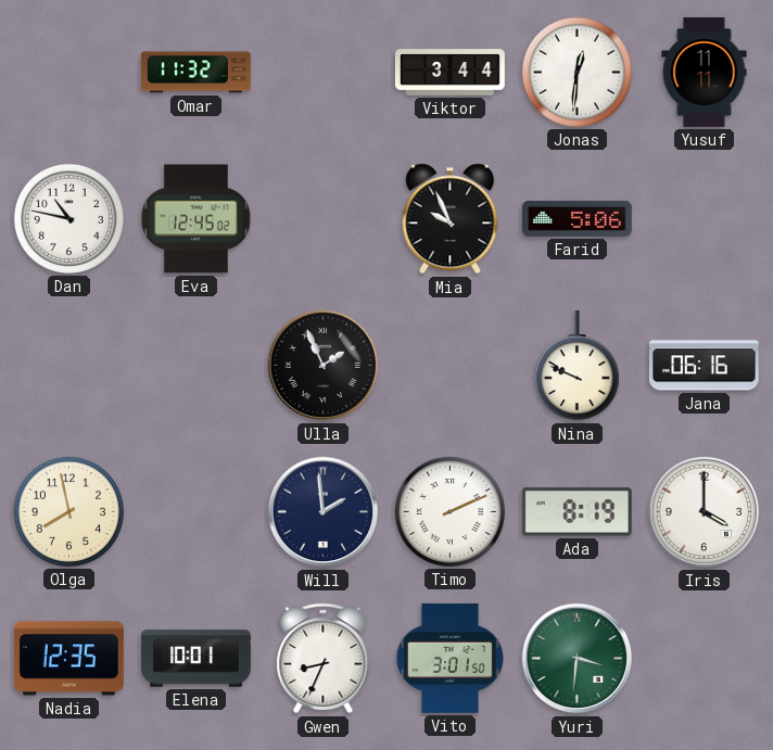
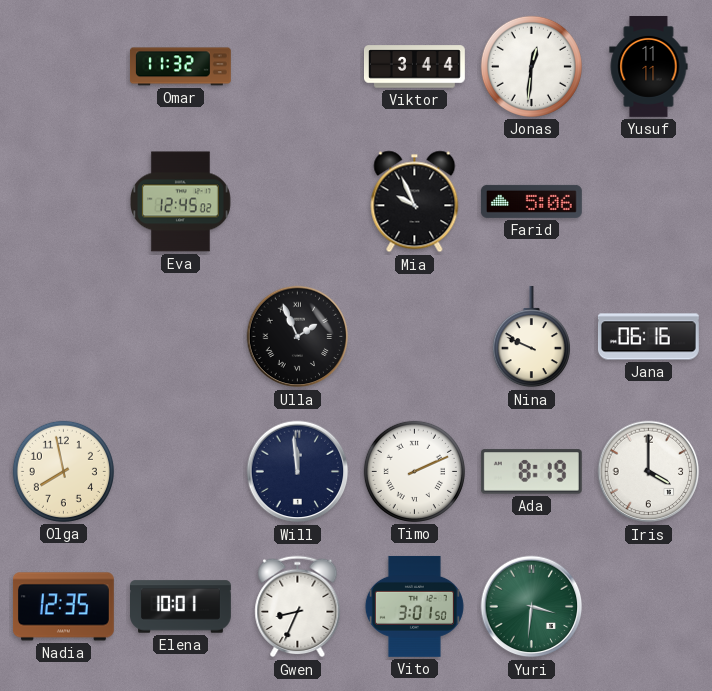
Dan: 10:47 -> none (68, 218)
Will: 1:59 -> 11:59 (298, 472)
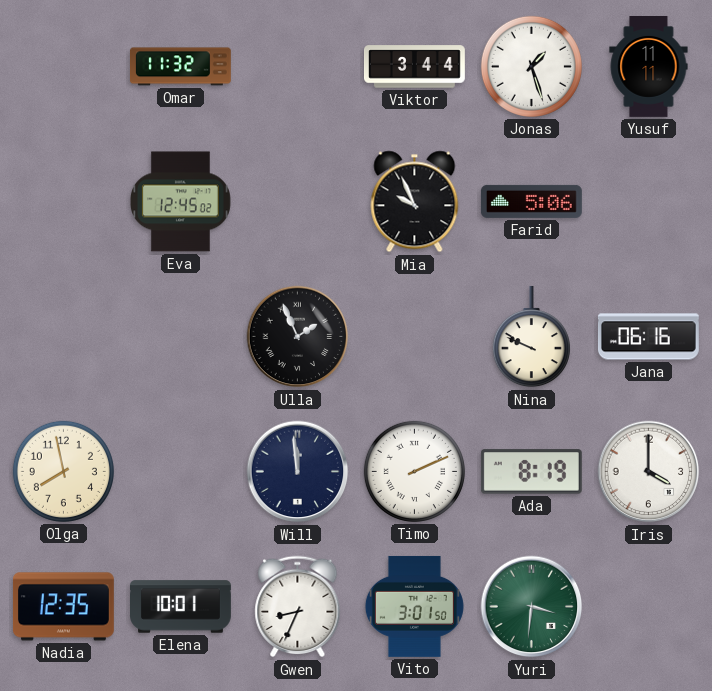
Jonas: 12:31 -> 1:27 (531, 66)
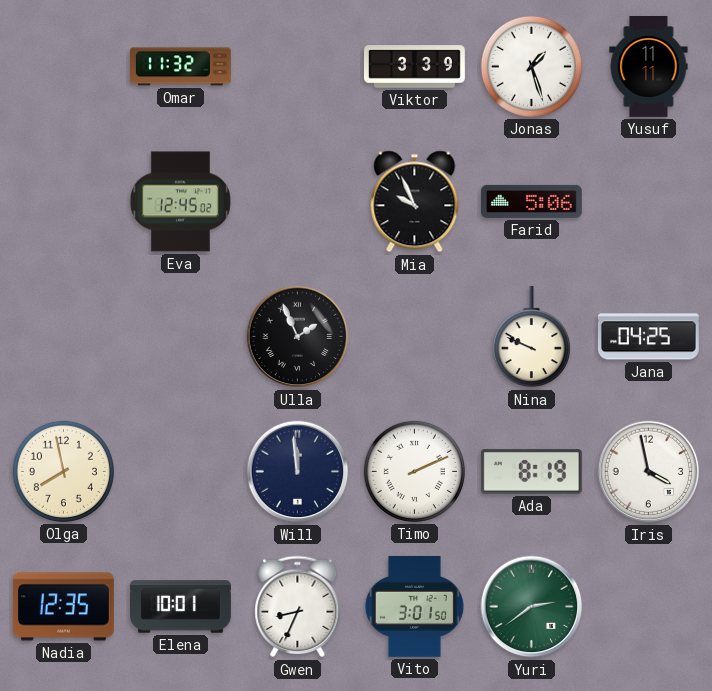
Viktor: 3:44 -> 3:39 (415, 67)
Jana: 06:16 -> 04:25 (648, 337)
Iris: 4:00 -> 3:58 (649, 472)
Yuri: 3:31 -> 2:39 (532, 607)
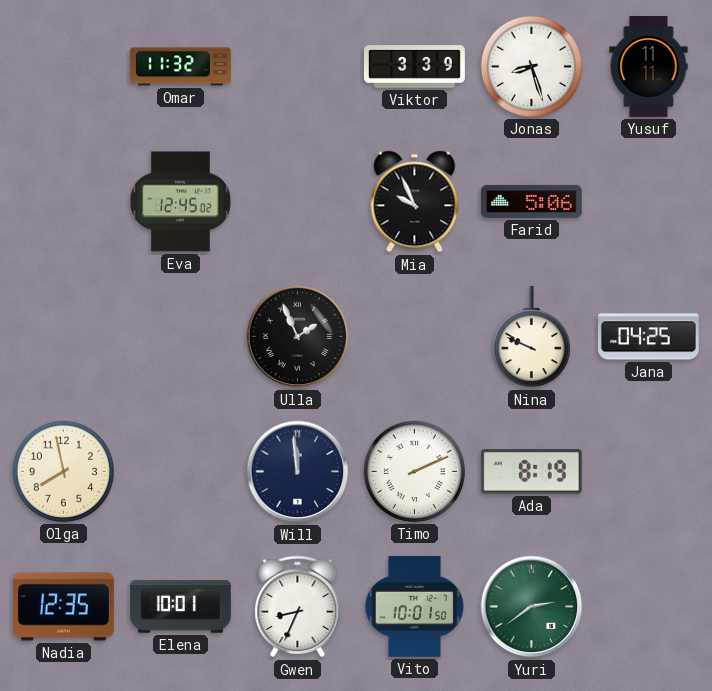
Jonas: 1:27 -> 8:27 (531, 66)
Iris: 3:58 -> none (649, 472)
Vito: 3:01 -> 10:01 (414, 606)
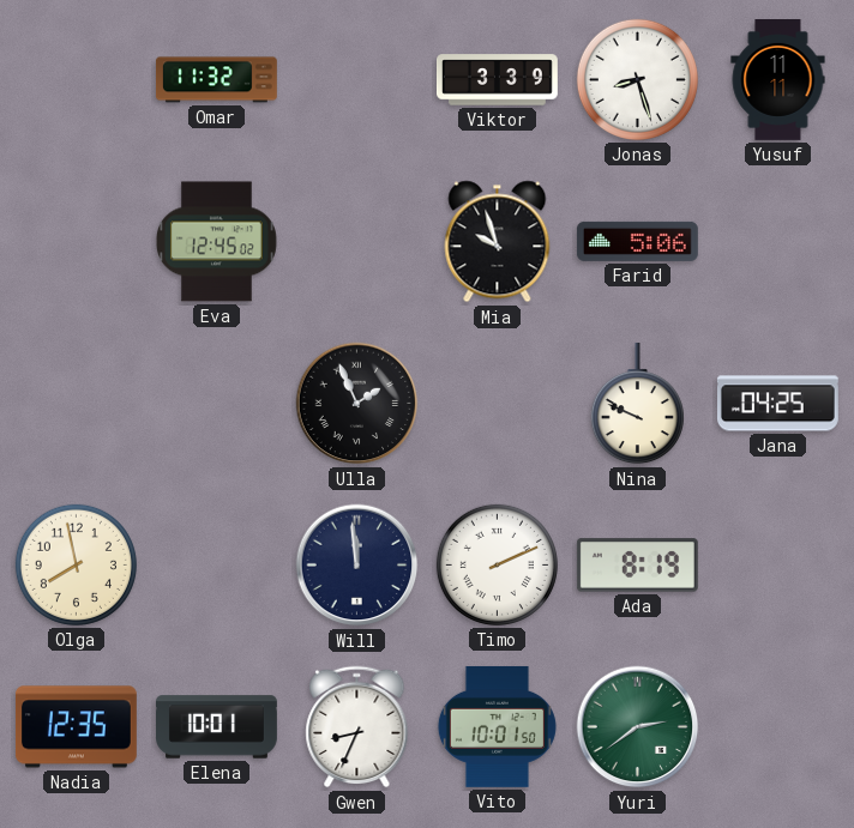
Mia: 9:56 -> 9:57 (498, 242)
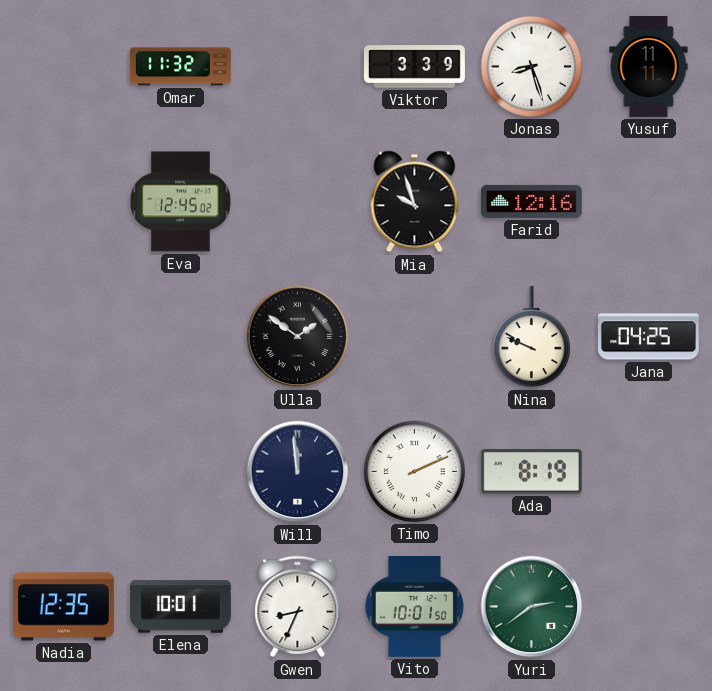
Farid: 5:06 -> 12:16 (531, 201)
Ulla: 1:56 -> 1:51 (298, 337)
Olga: 7:58 -> none (76, 564)
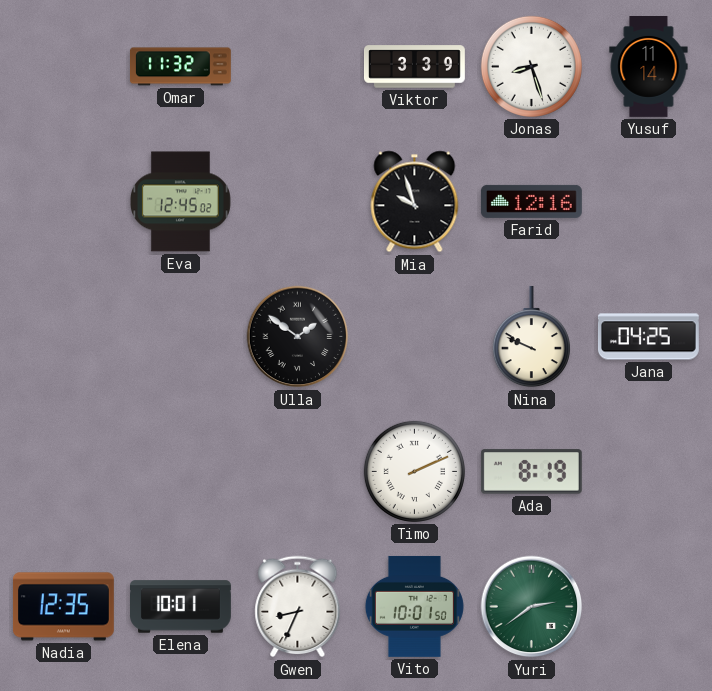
Yusuf: 11:11 -> 11:14 (649, 67)
Will: 11:59 -> none (298, 472)
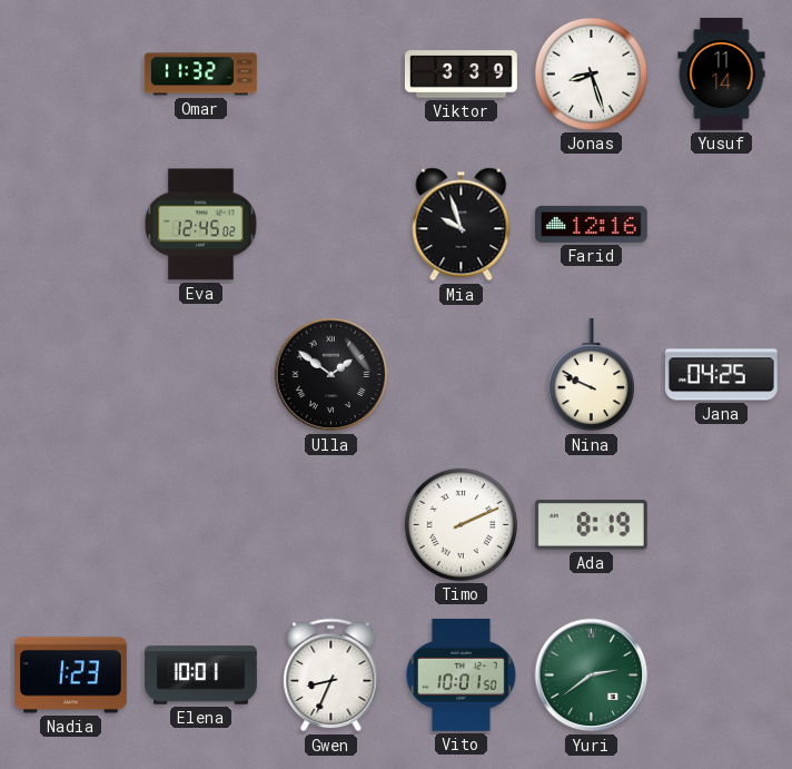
Nadia: 12:35 -> 1:23 (70, 676)
